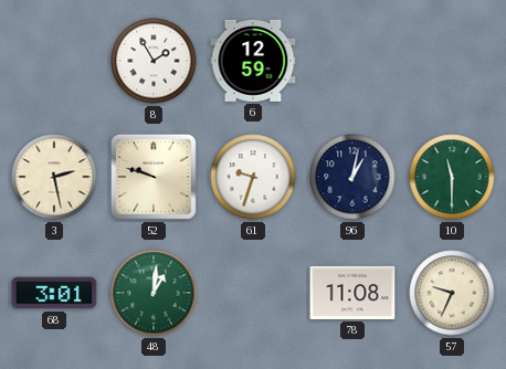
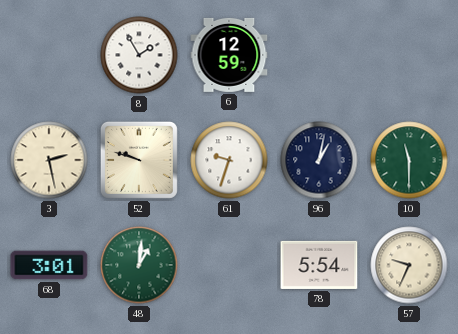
78: 11:08 -> 5:54 (319, 265)
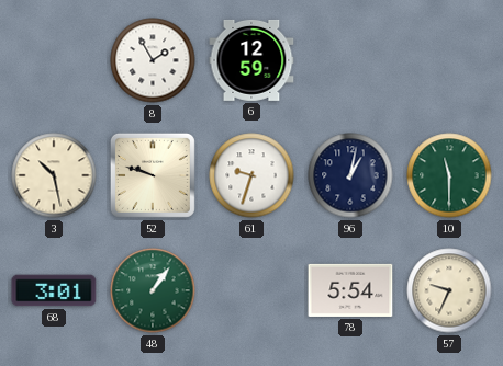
3: 2:28 -> 10:28 (54, 175)
48: 1:01 -> 1:06 (153, 290)
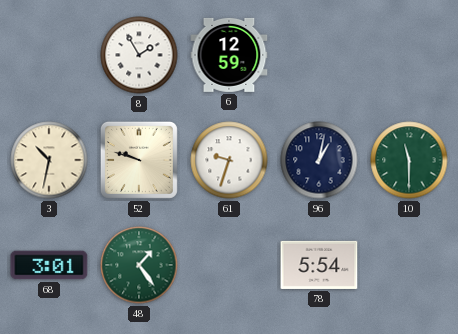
3: 10:28 -> 10:32 (49, 160)
48: 1:06 -> 1:24 (139, 265)
57: 9:34 -> none (449, 290)
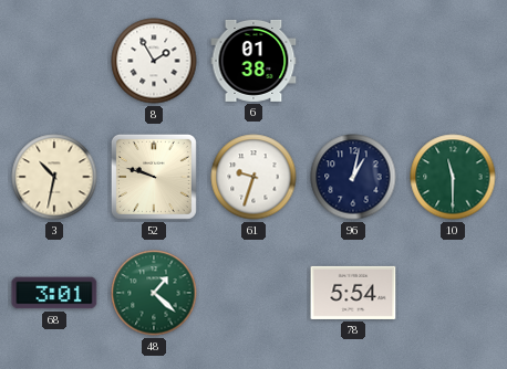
6: 12:59 -> 01:38 (253, 61)
48: 1:24 -> 1:22 (154, 293)
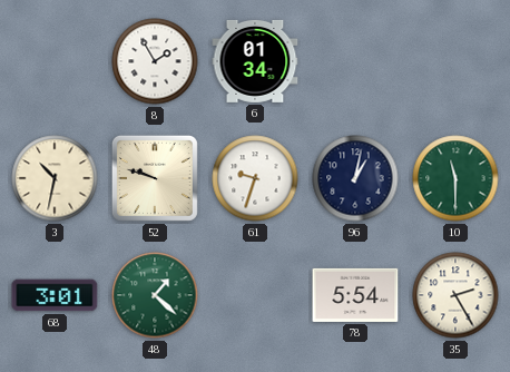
6: 01:38 -> 01:34 (255, 61)
35: none -> 2:25 (455, 295)
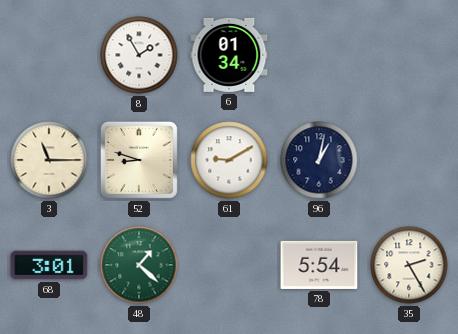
3: 10:32 -> 11:15 (49, 160)
52: 9:48 -> 8:48 (139, 160)
61: 9:33 -> 9:10 (229, 160)
10: 11:30 -> none (455, 178)
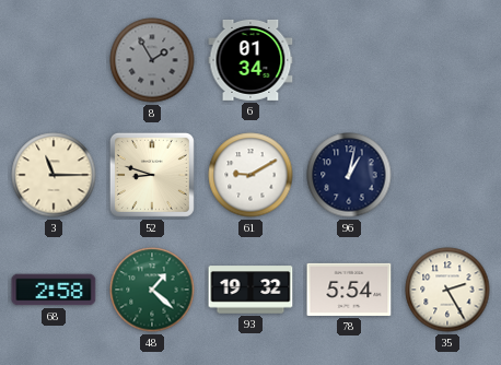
8 dial: white -> grey (152, 60)
68: 3:01 -> 2:58 (54, 290)
93: none -> 19:32 (250, 290)
